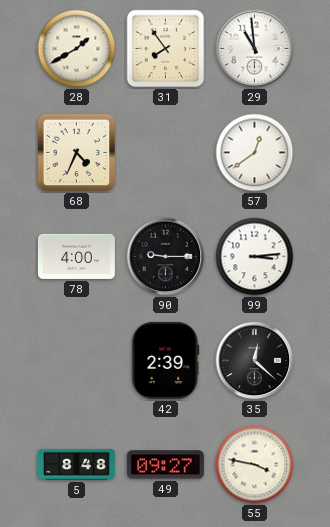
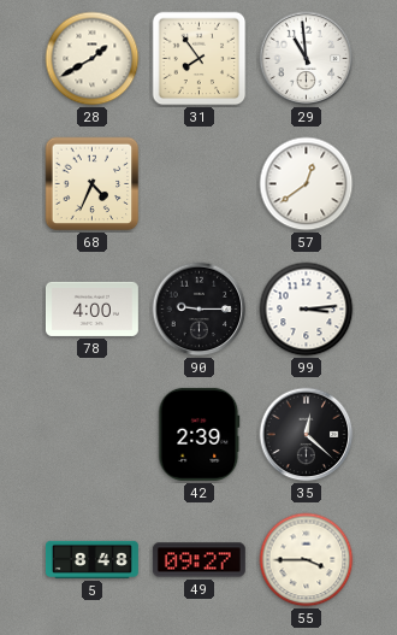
55: 3:47 -> 3:45 (307, 560)
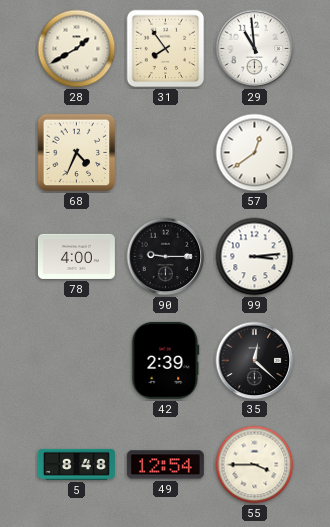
49: 09:27 -> 12:54 (165, 465)
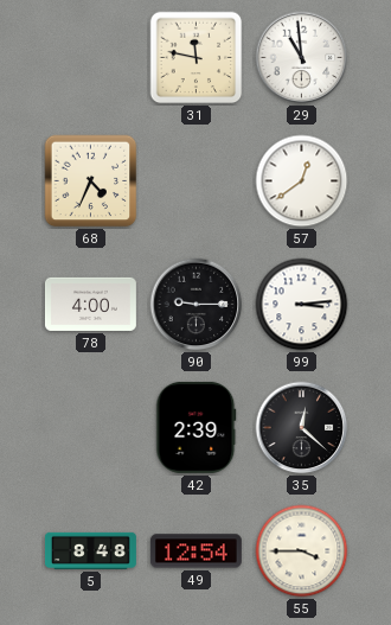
28: 1:40 -> none (77, 49)
31: 7:54 -> 11:47 (197, 58)
